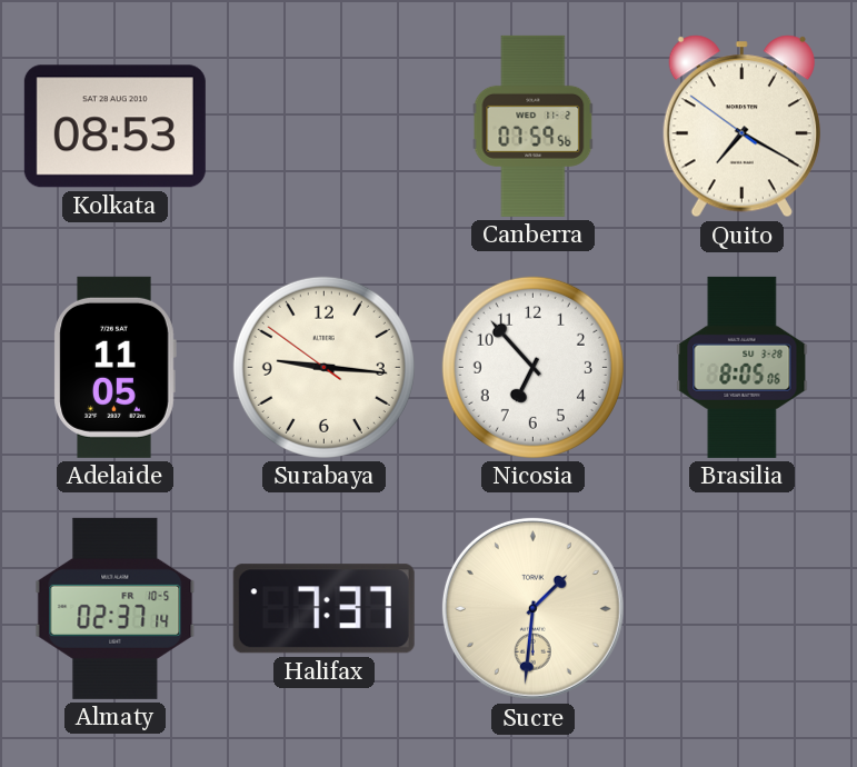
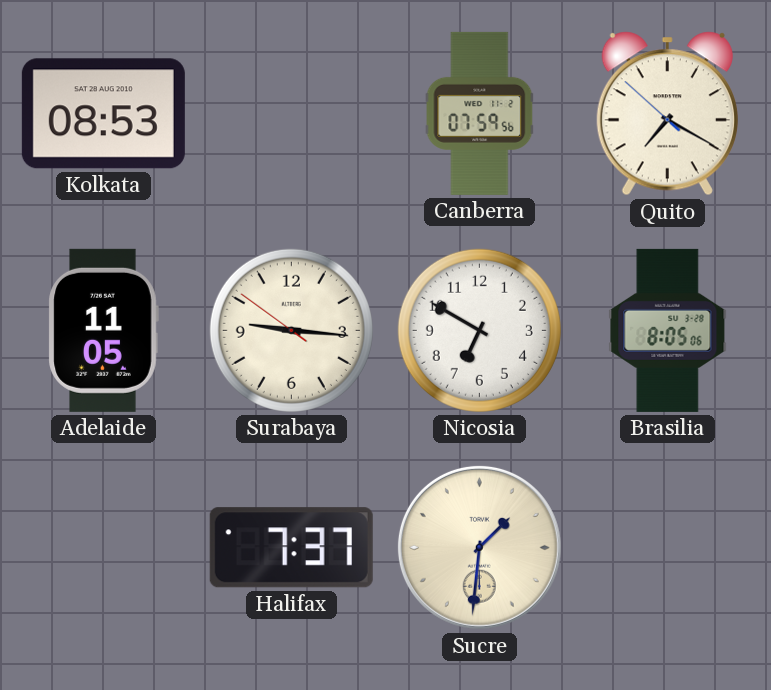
Quito: 7:19:51 -> 7:19:52 (667, 114)
Nicosia: 6:53 -> 6:50 (479, 330)
Almaty: 02:37 -> none (116, 608)
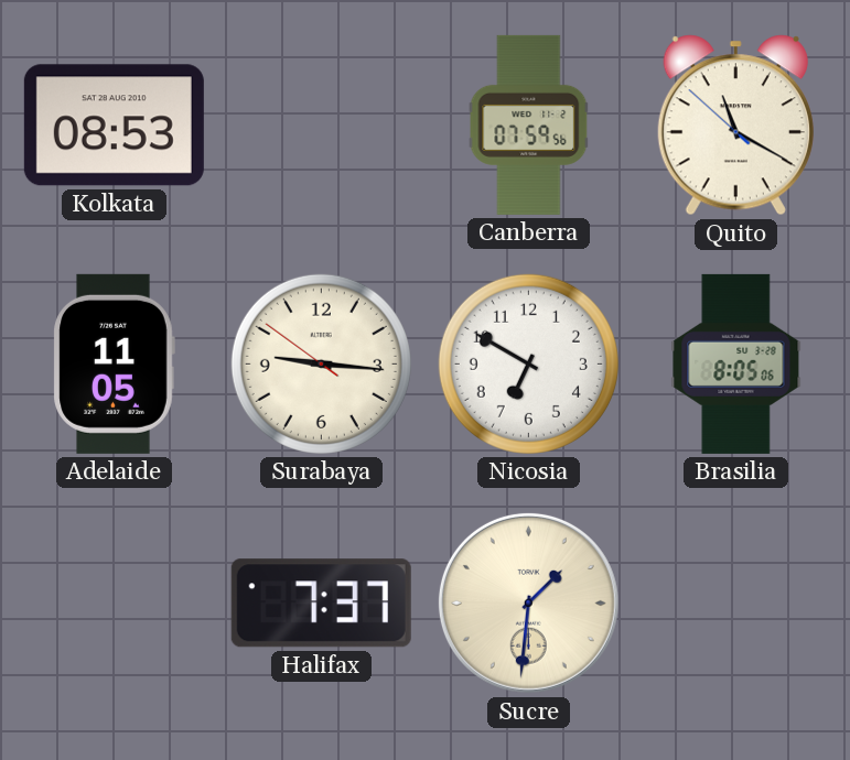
Quito: 7:19 -> 11:19 (735, 126)
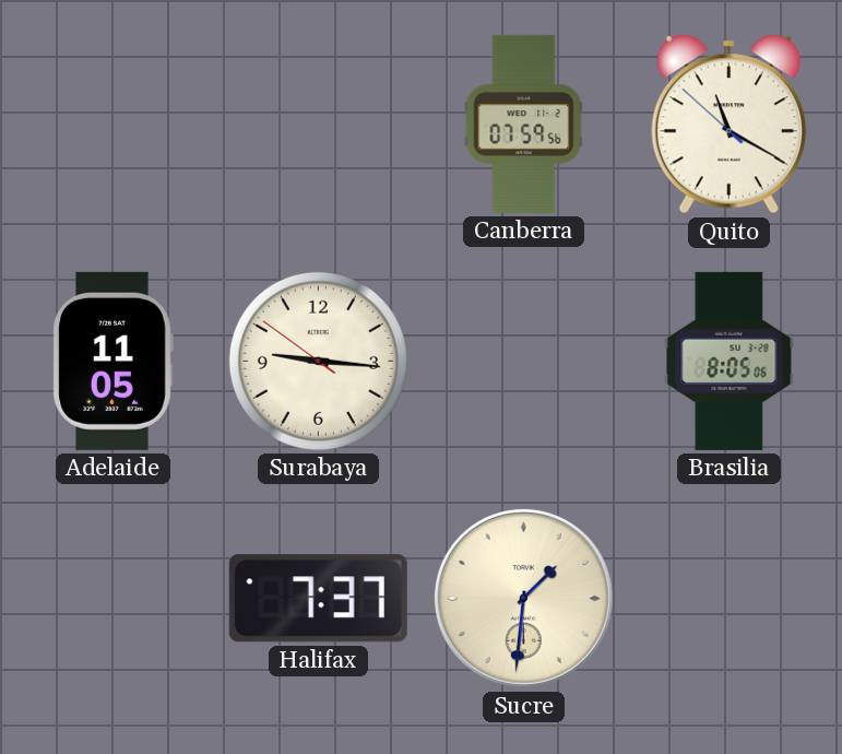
Kolkata: 08:53 -> none (114, 126)
Nicosia: 6:50 -> none (528, 363)
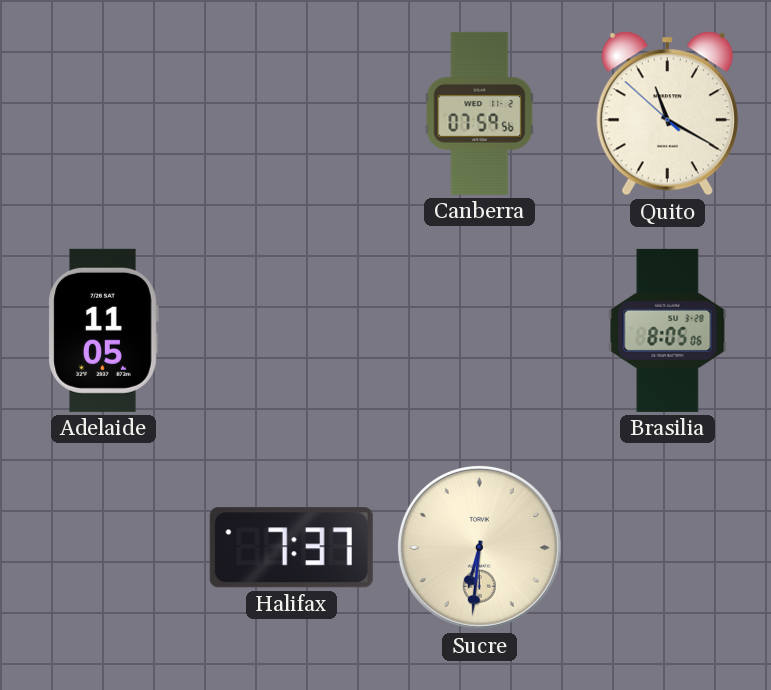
Surabaya: 9:15 -> none (318, 361)
Sucre: 1:31 -> 6:31 (479, 547)
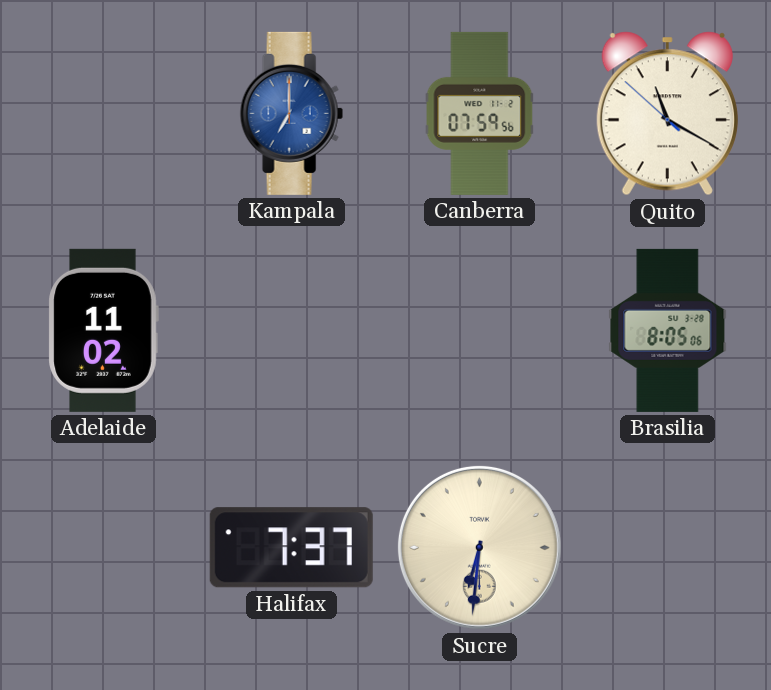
Kampala: none -> 7:00 (291, 113)
Adelaide: 11:05 -> 11:02 (103, 330)
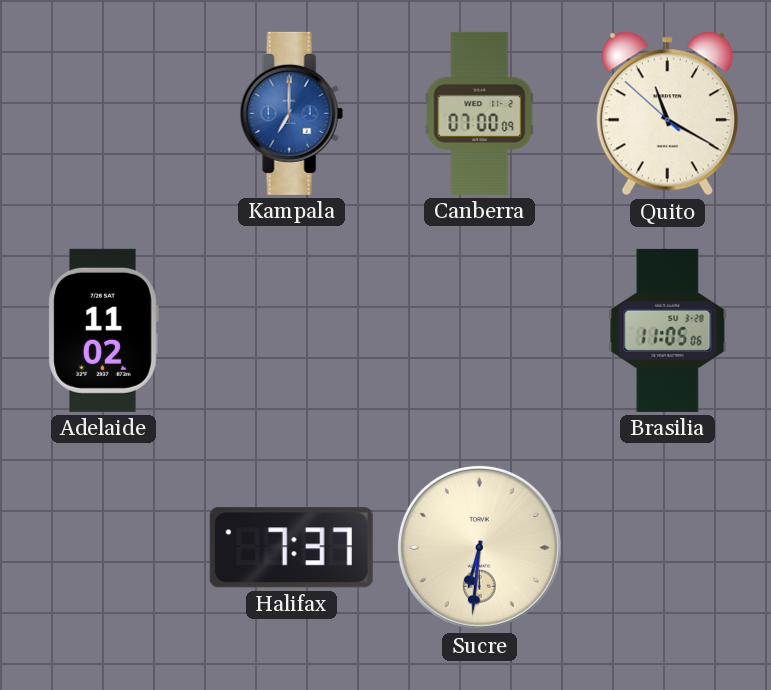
Canberra: 07:59 -> 07:00 (480, 113)
Brasilia: 8:05 -> 11:05 (668, 330)
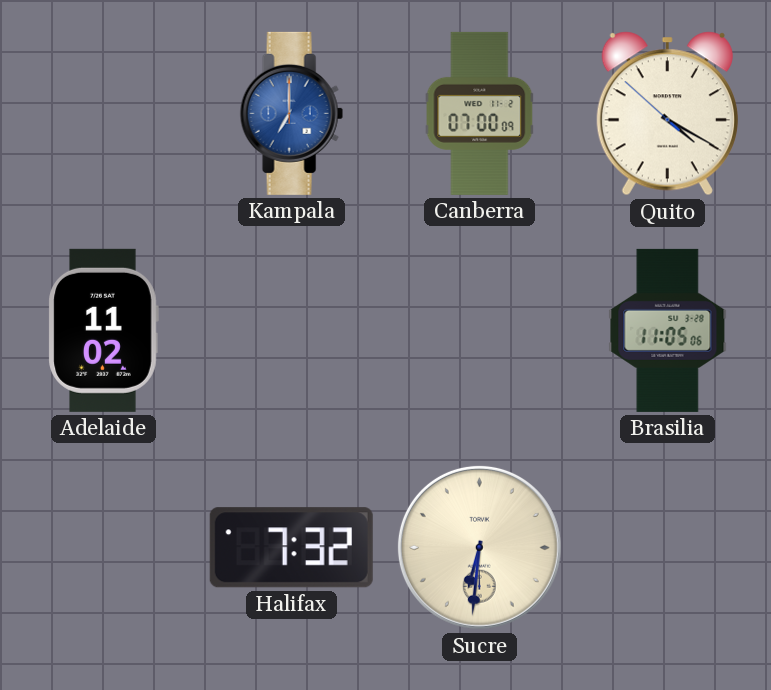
Quito: 11:19 -> 4:19 (667, 114)
Halifax: 7:37 -> 7:32 (291, 548)
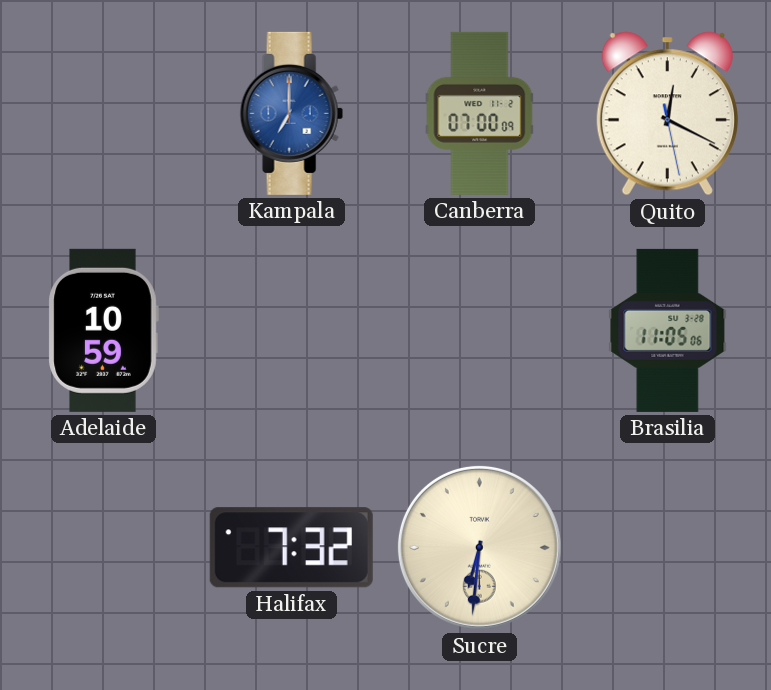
Quito: 4:19 -> 12:19 (667, 114)
Adelaide: 11:02 -> 10:59 (103, 330)
